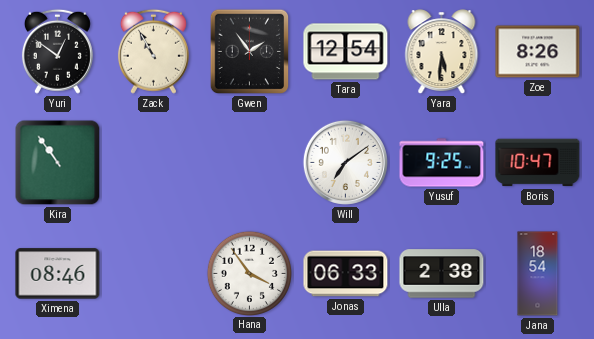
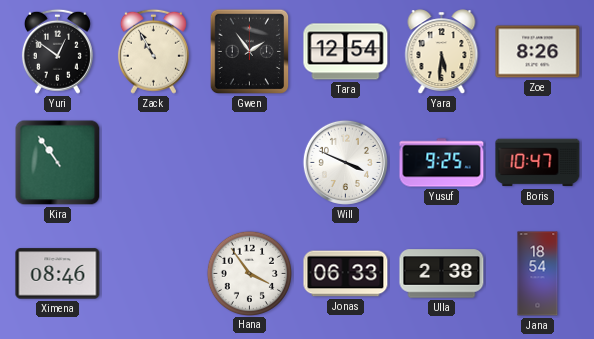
Will: 7:09 -> 3:49 (345, 162)
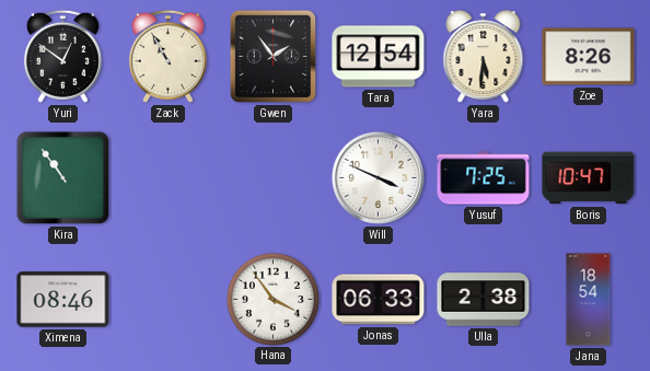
Yusuf: 9:25 -> 7:25 (484, 178)
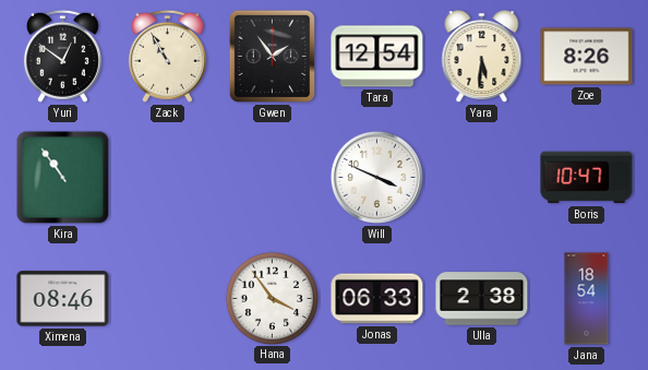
Yusuf: 7:25 -> none (484, 178)
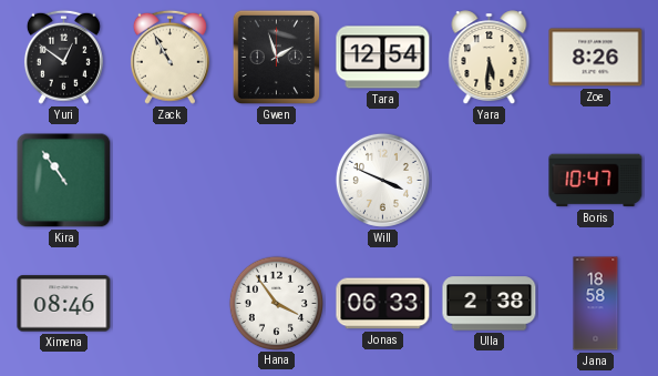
Gwen: 1:54 -> 1:57 (277, 58)
Jana: 18:54 -> 18:58 (596, 304)
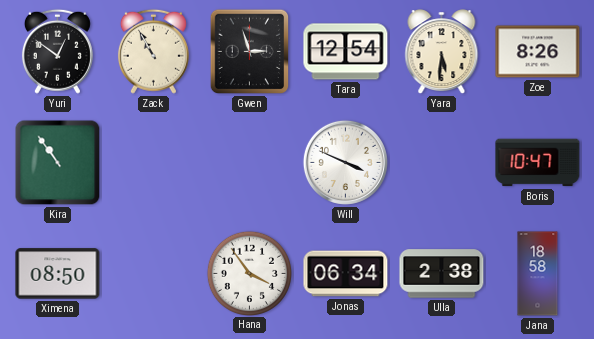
Gwen: 1:57 -> 2:57 (250, 52)
Ximena: 08:46 -> 08:50 (58, 274)
Jonas: 06:33 -> 06:34 (346, 274)
